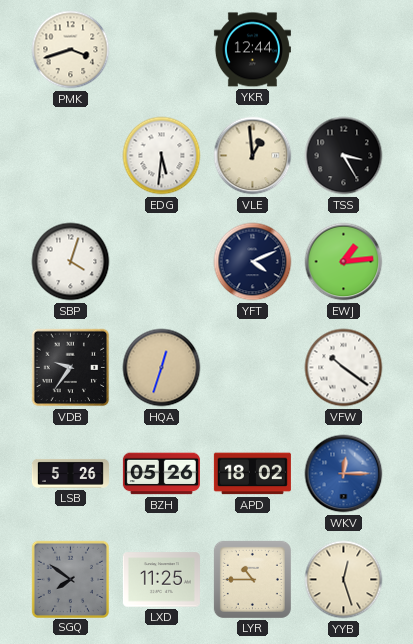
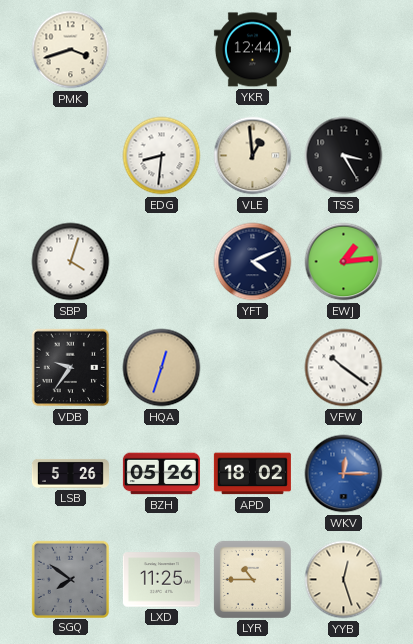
EDG: 5:31 -> 8:31 (162, 156)
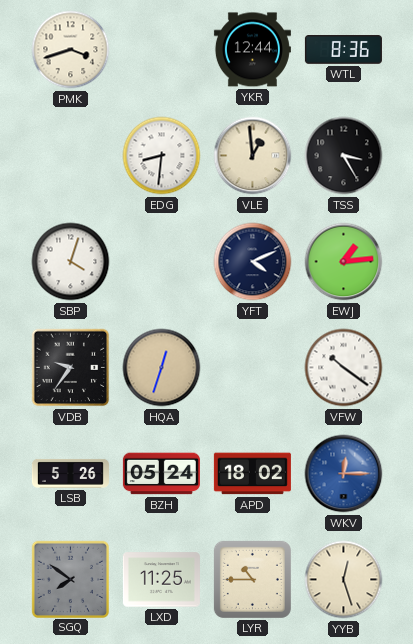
WTL: none -> 8:36 (343, 50)
BZH: 05:26 -> 05:24 (161, 474)
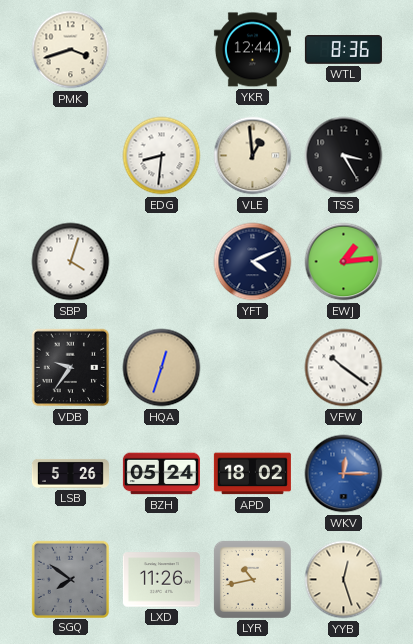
LXD: 11:25 -> 11:26 (161, 580)
LYR: 10:45 -> 10:43 (252, 579)
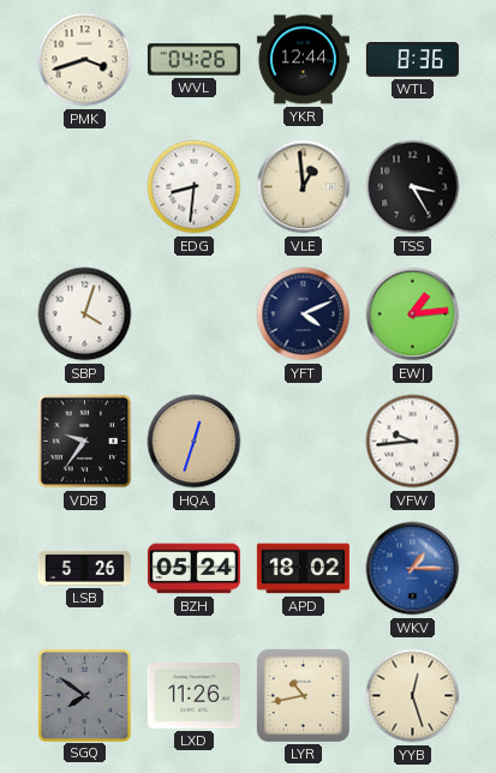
WVL: none -> 04:26 (193, 60)
VFW: 10:21 -> 9:44 (413, 442)
WKV: 12:15 -> 1:15 (413, 569)
